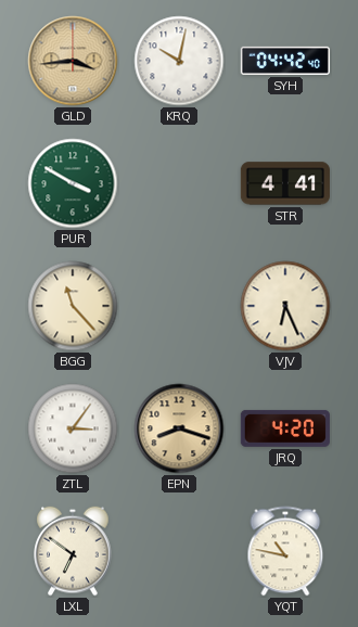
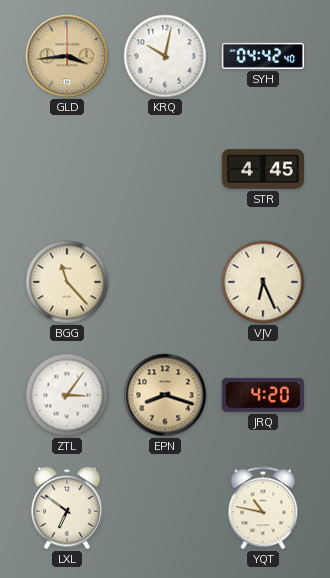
PUR: 3:50 -> none (73, 183)
STR: 4:41 -> 4:45 (263, 169)
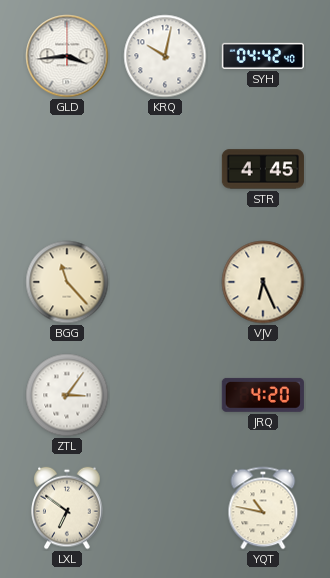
GLD dial: champagne -> white (67, 56)
EPN: 8:18 -> none (165, 395)
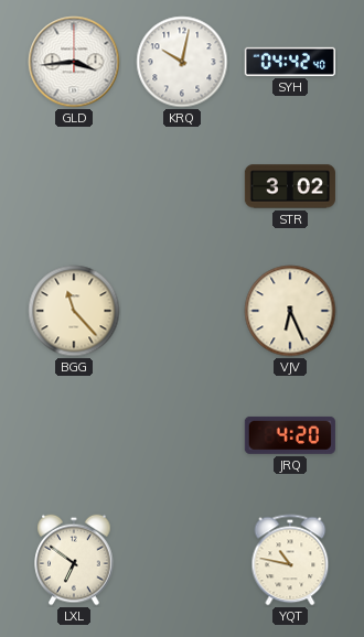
STR: 4:45 -> 3:02 (290, 186)
ZTL: 3:06 -> none (67, 395)
